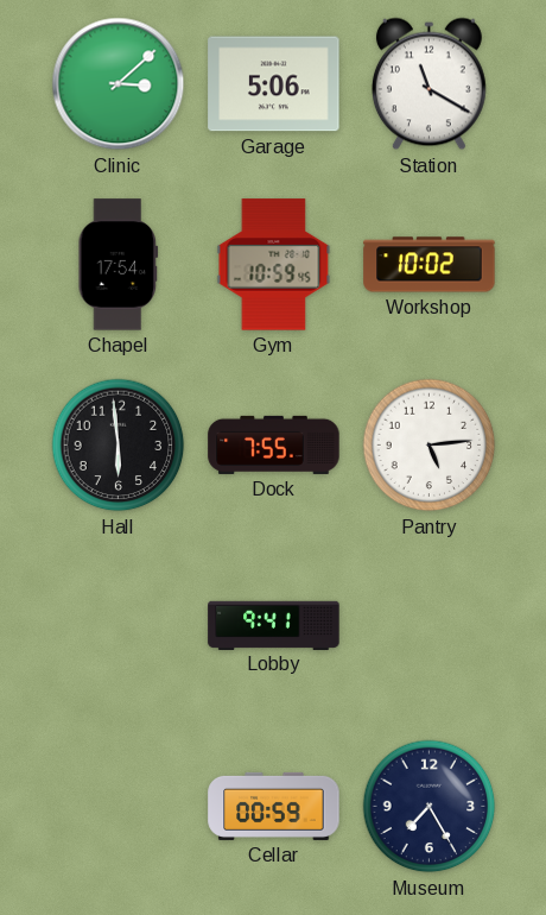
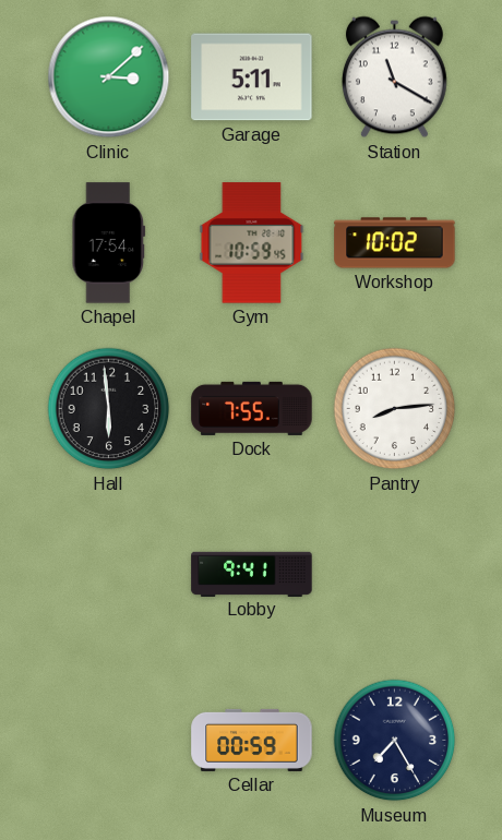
Garage: 5:06 -> 5:11 (252, 77)
Pantry: 5:14 -> 8:14 (395, 409)
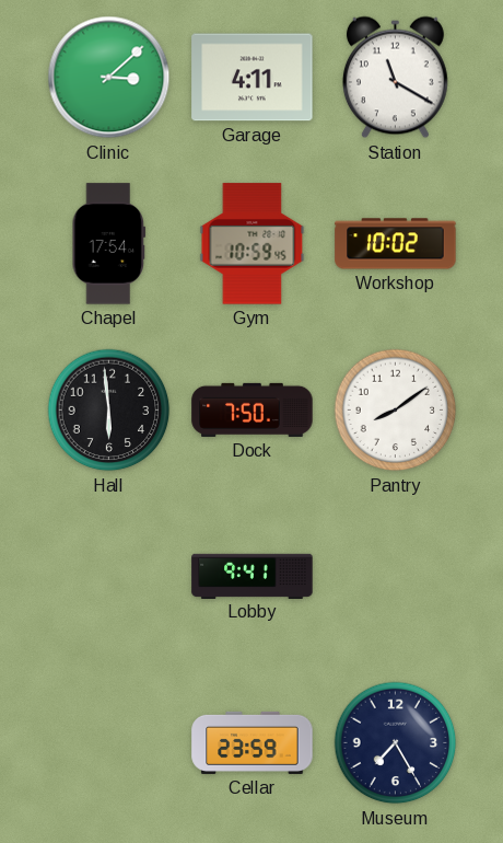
Garage: 5:11 -> 4:11 (253, 78)
Dock: 7:55 -> 7:50 (253, 409)
Pantry: 8:14 -> 8:09 (396, 411)
Cellar: 00:59 -> 23:59 (253, 742)
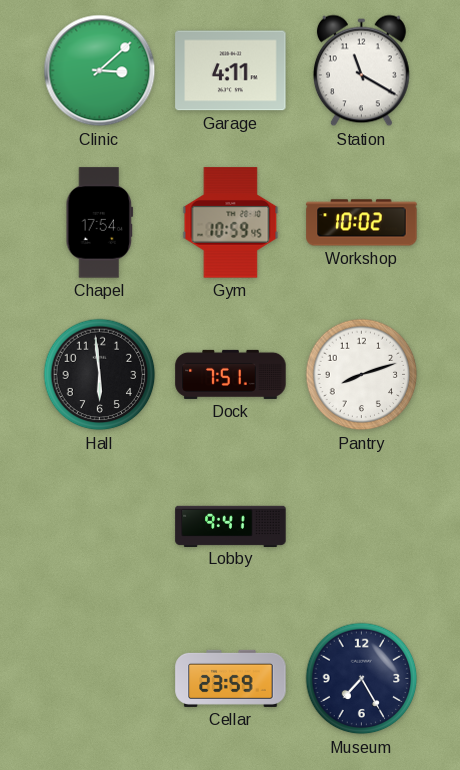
Dock: 7:50 -> 7:51 (231, 374)
Pantry: 8:09 -> 8:12 (362, 375)
